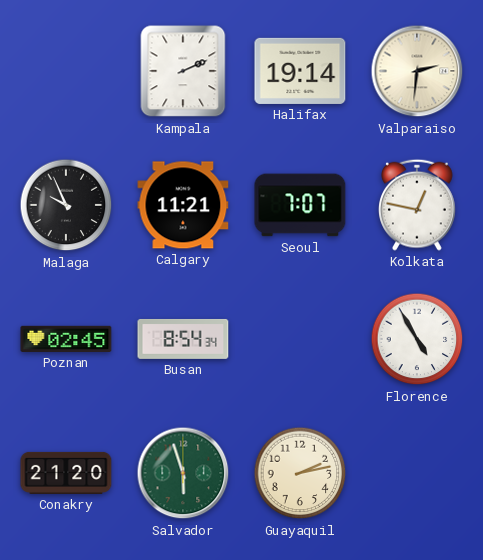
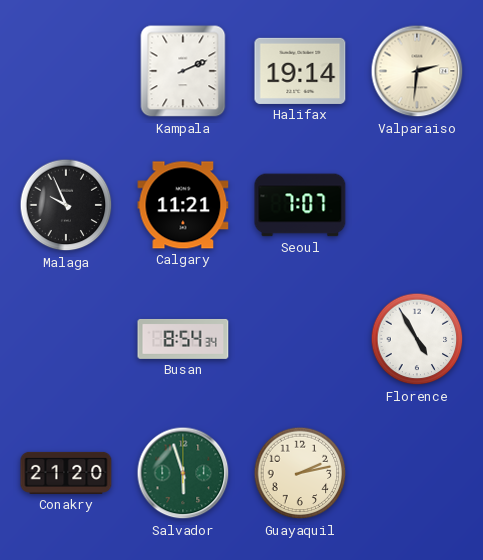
Kolkata: 12:47 -> none (418, 205)
Poznan: 02:45 -> none (66, 339)
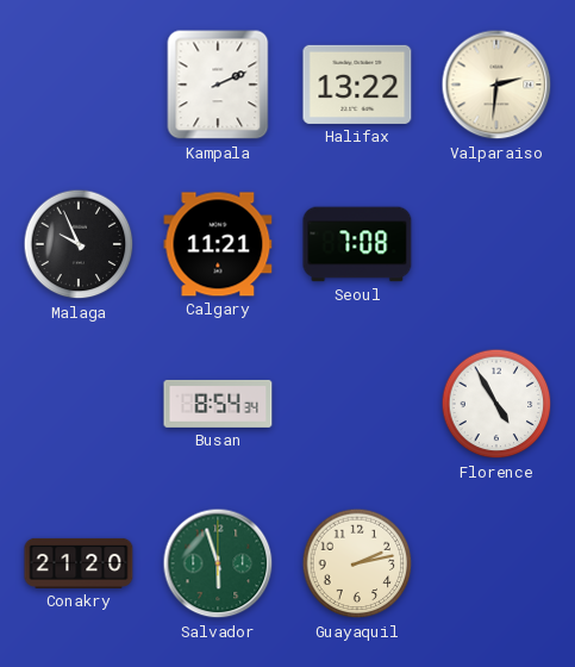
Halifax: 19:14 -> 13:22 (357, 85)
Seoul: 7:07 -> 7:08 (357, 244)
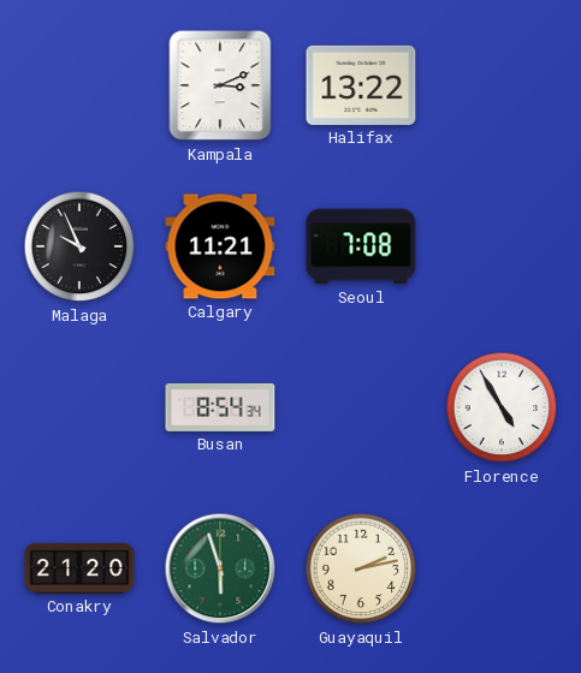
Kampala: 2:11 -> 3:11 (220, 85)
Valparaiso: 2:31 -> none (496, 85)
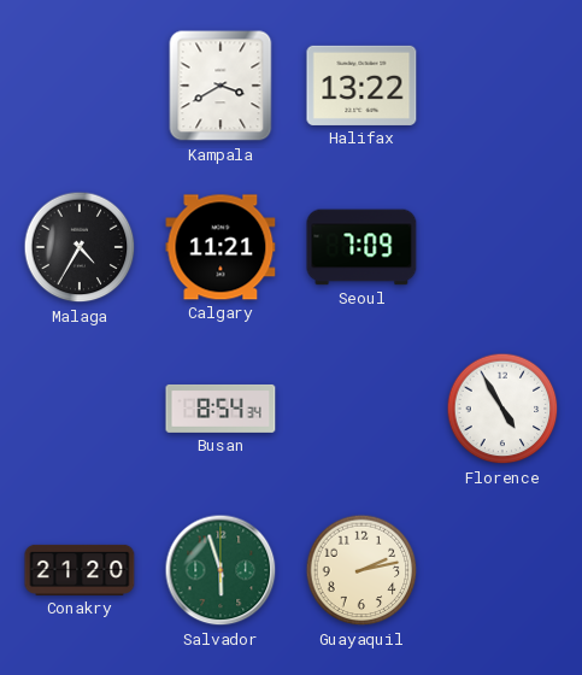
Kampala: 3:11 -> 3:40 (221, 86)
Malaga: 9:56 -> 4:35 (80, 247)
Seoul: 7:08 -> 7:09 (361, 247)
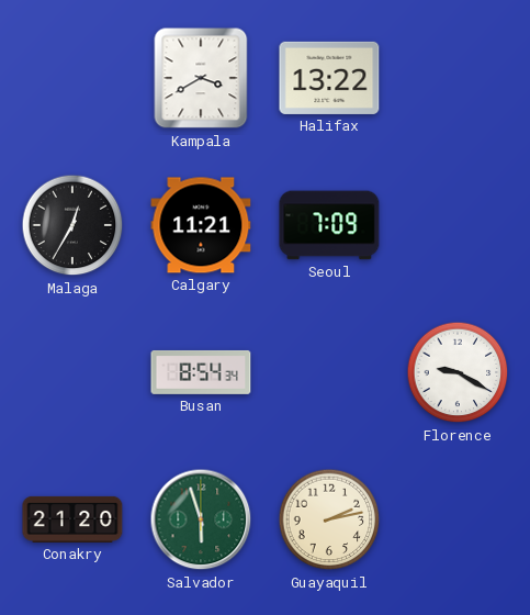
Malaga: 4:35 -> 12:35 (72, 225)
Florence: 4:55 -> 9:20 (458, 372)
